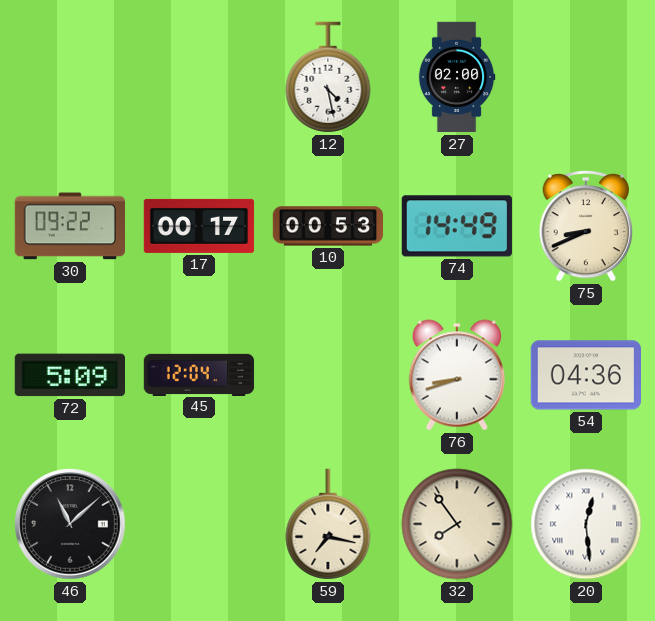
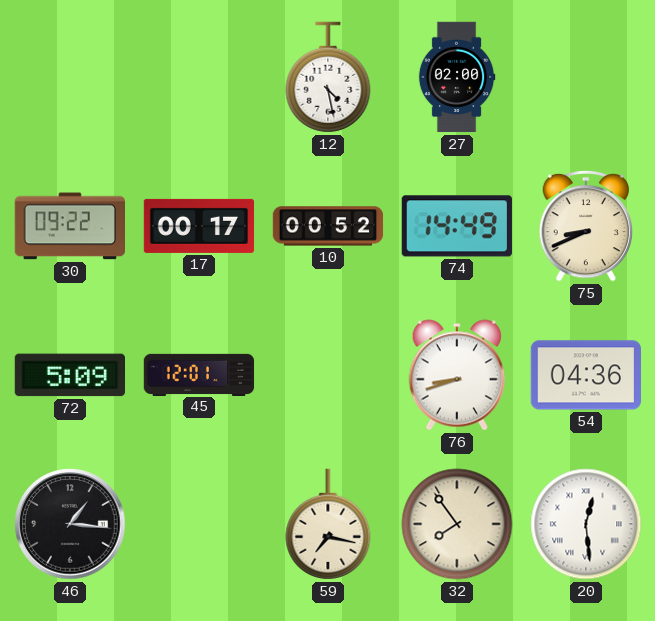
10: 00:53 -> 00:52 (328, 226)
45: 12:04 -> 12:01 (199, 374)
46: 11:08 -> 1:16 (70, 524)
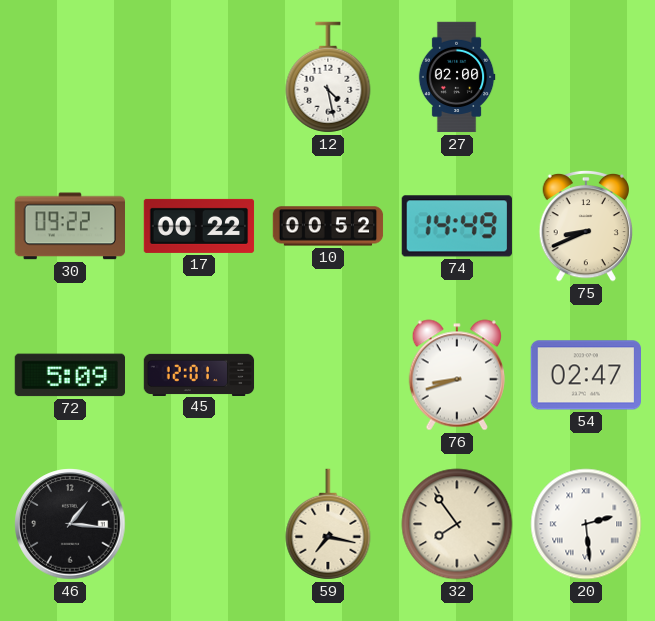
17: 00:17 -> 00:22 (199, 226)
54: 04:36 -> 02:47 (585, 375)
20: 12:29 -> 2:29 (586, 524)
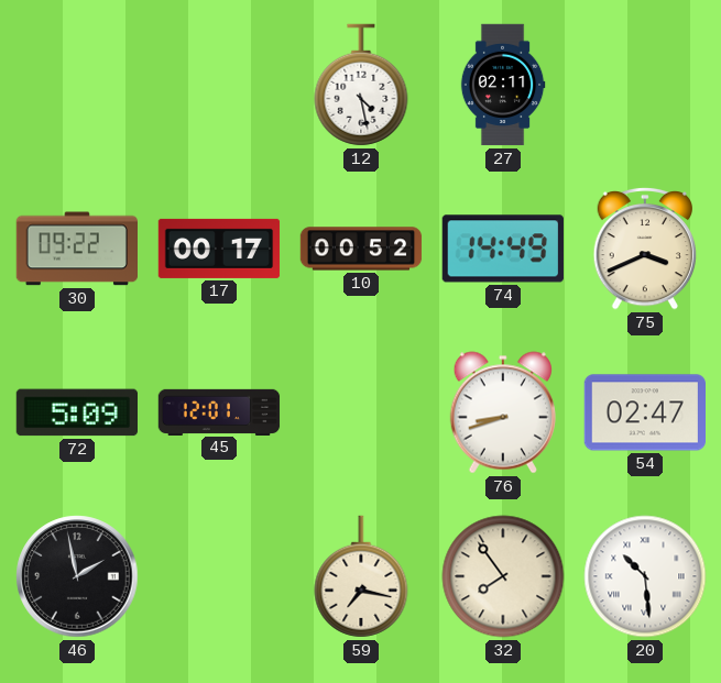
27: 02:00 -> 02:11 (503, 85)
17: 00:22 -> 00:17 (219, 249)
75: 8:41 -> 3:41 (644, 249)
46: 1:16 -> 1:58 (77, 576)
20: 2:29 -> 10:29 (645, 576)
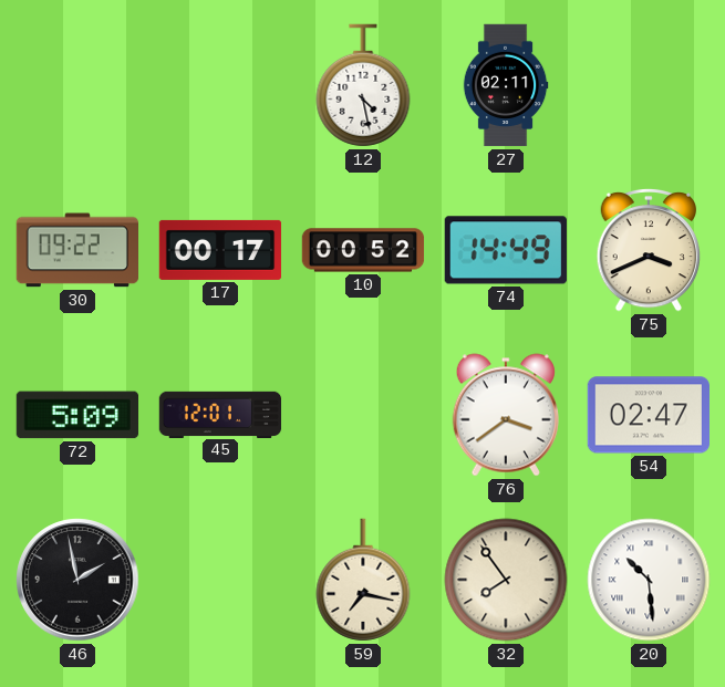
76: 8:42 -> 3:39 (505, 415)
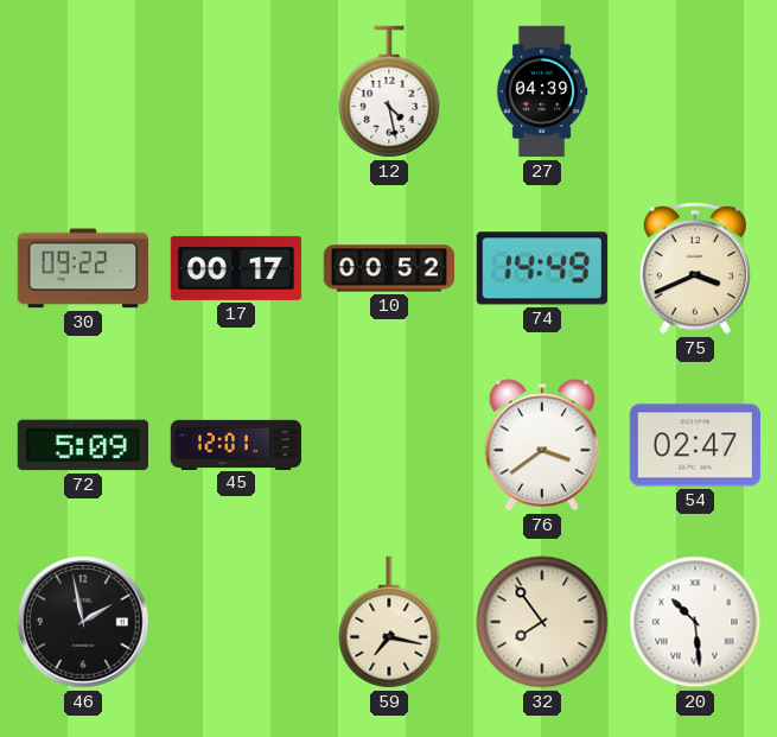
27: 02:11 -> 04:39 (542, 91)
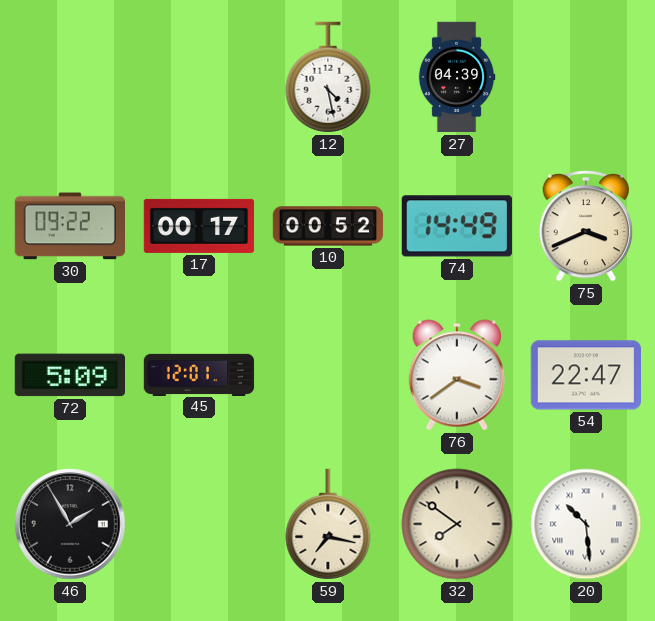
54: 02:47 -> 22:47 (585, 375)
46: 1:58 -> 1:55 (70, 524)
32: 7:54 -> 7:51 (457, 524)
